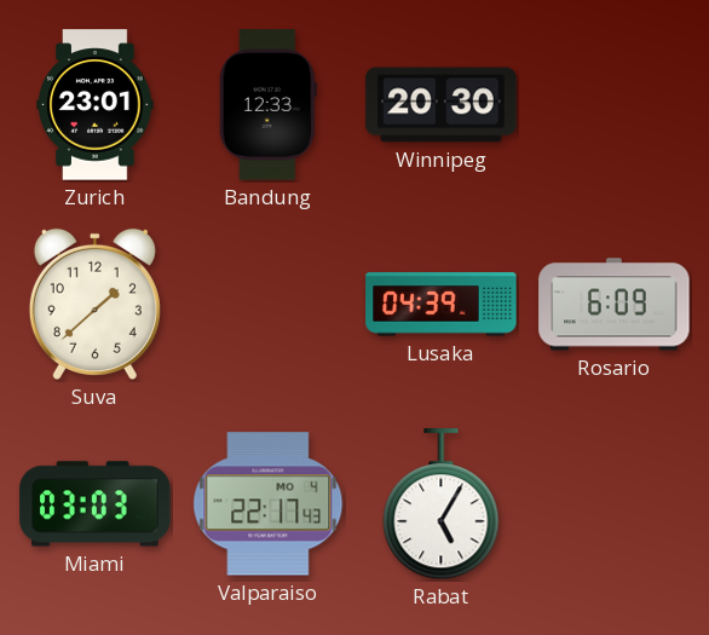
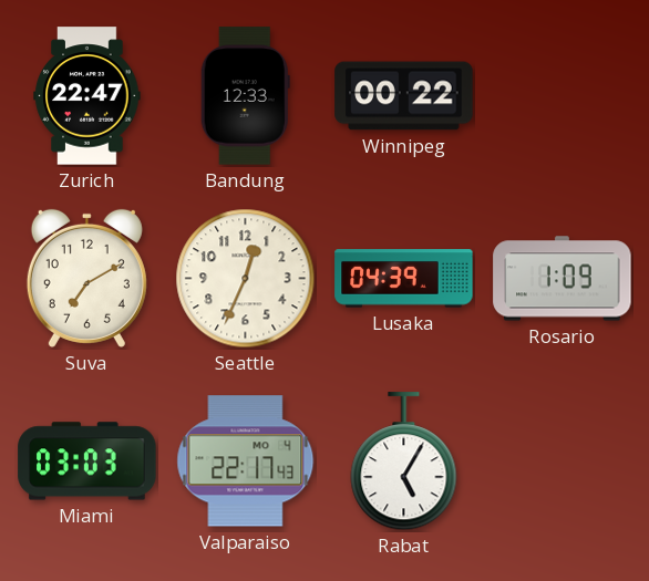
Zurich: 23:01 -> 22:47 (87, 96)
Winnipeg: 20:30 -> 00:22 (404, 96)
Suva: 1:38 -> 7:10 (86, 278)
Seattle: none -> 12:34 (246, 279)
Rosario: 6:09 -> 1:09 (563, 279)
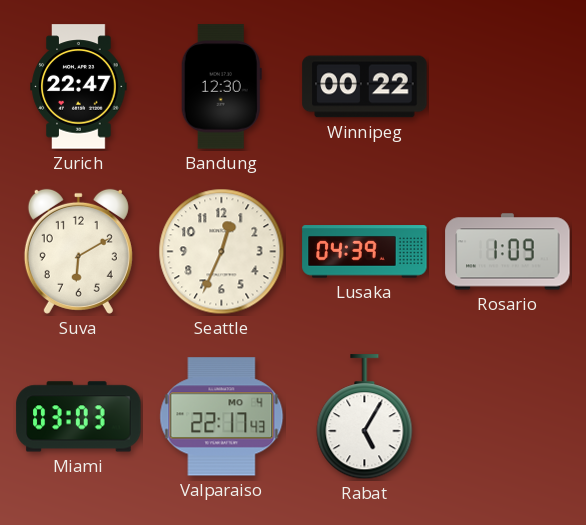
Bandung: 12:33 -> 12:30 (221, 87)
Suva: 7:10 -> 6:10 (78, 251)
